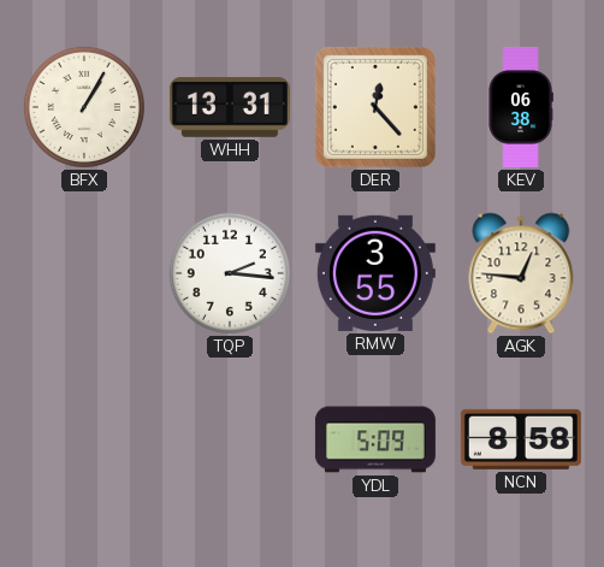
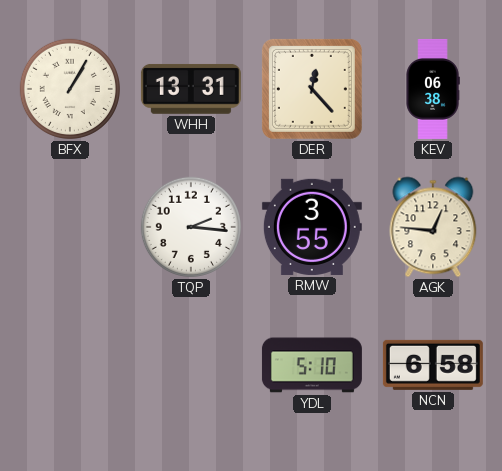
YDL: 5:09 -> 5:10 (312, 365)
NCN: 8:58 -> 6:58 (433, 365)
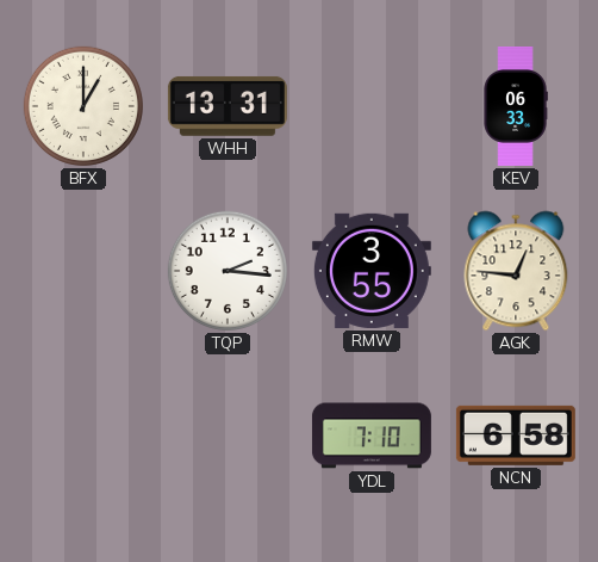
BFX: 1:05 -> 1:00 (83, 106)
DER: 12:23 -> none (312, 89)
KEV: 06:38 -> 06:33 (516, 106)
YDL: 5:10 -> 7:10 (372, 436)
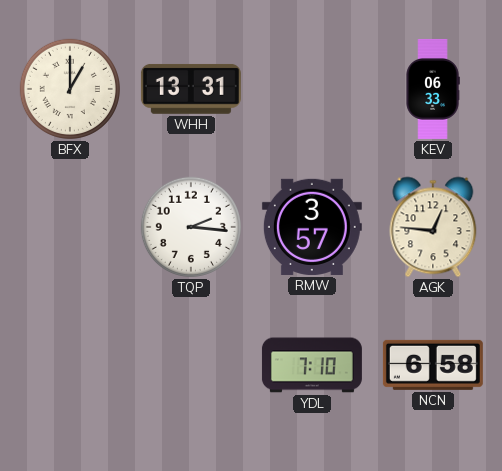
RMW: 3:55 -> 3:57 (312, 227)
